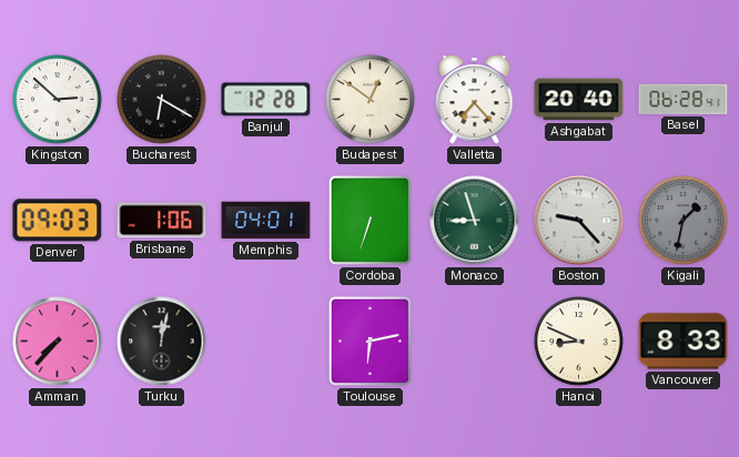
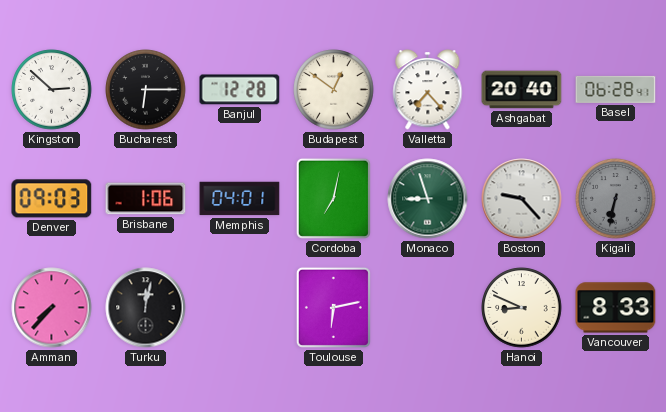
Bucharest: 6:20 -> 6:15 (146, 90)
Cordoba: 6:33 -> 7:02 (333, 198)
Kigali: 1:32 -> 6:32 (616, 199)
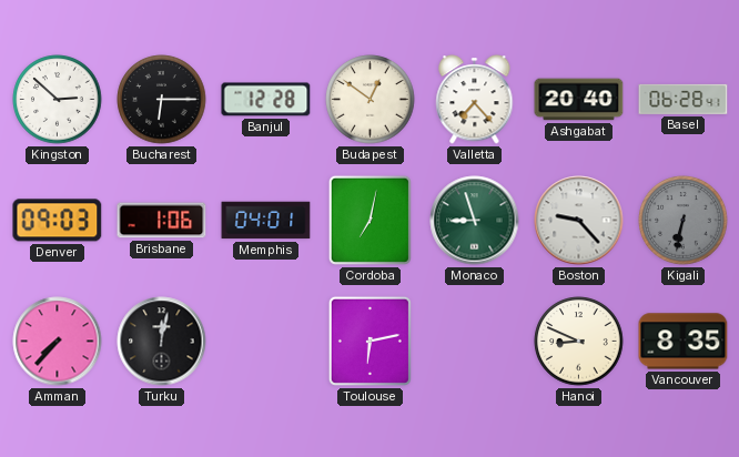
Vancouver: 8:33 -> 8:35 (684, 342)
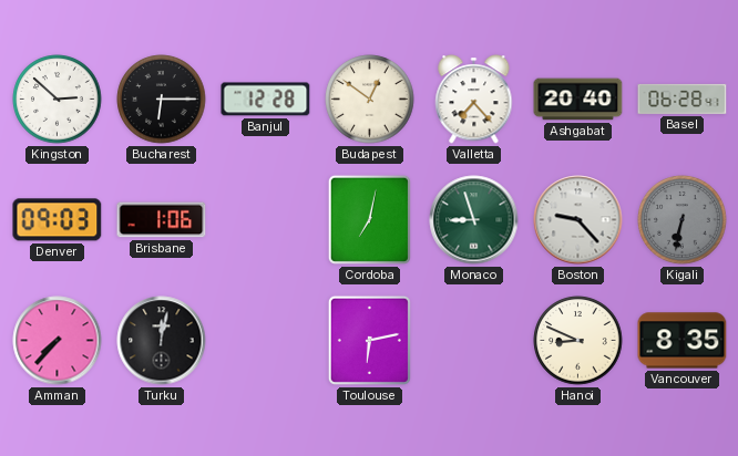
Memphis: 04:01 -> none (266, 221)
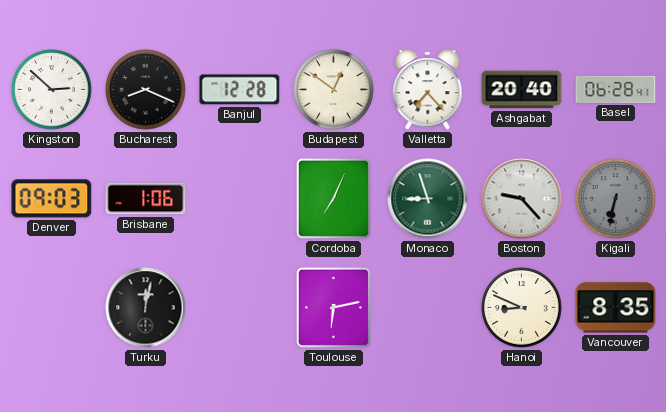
Bucharest: 6:15 -> 8:19 (146, 90)
Cordoba: 7:02 -> 7:04 (333, 198)
Amman: 7:37 -> none (58, 341)
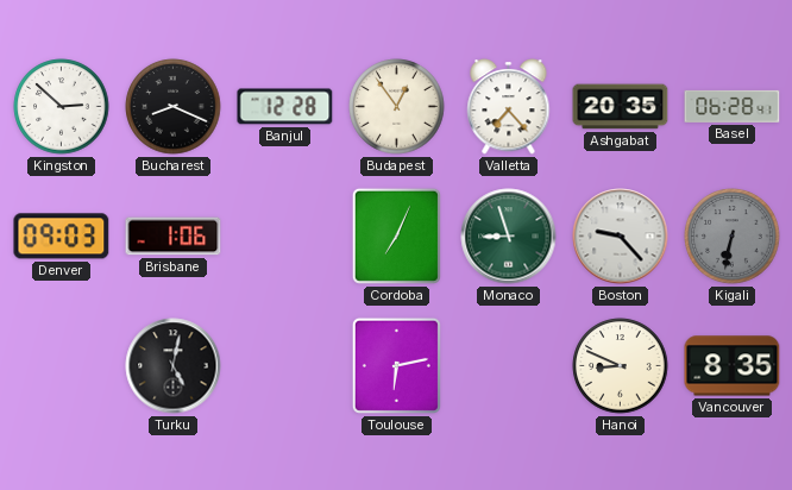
Budapest: 12:51 -> 12:54 (397, 107)
Ashgabat: 20:40 -> 20:35 (621, 107)
Turku: 12:02 -> 5:02 (174, 366)
